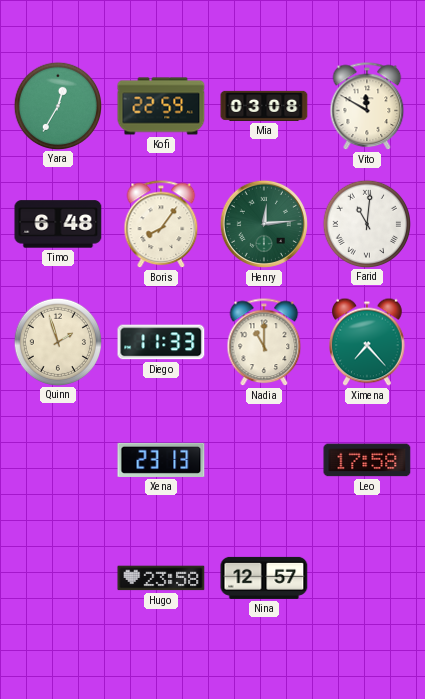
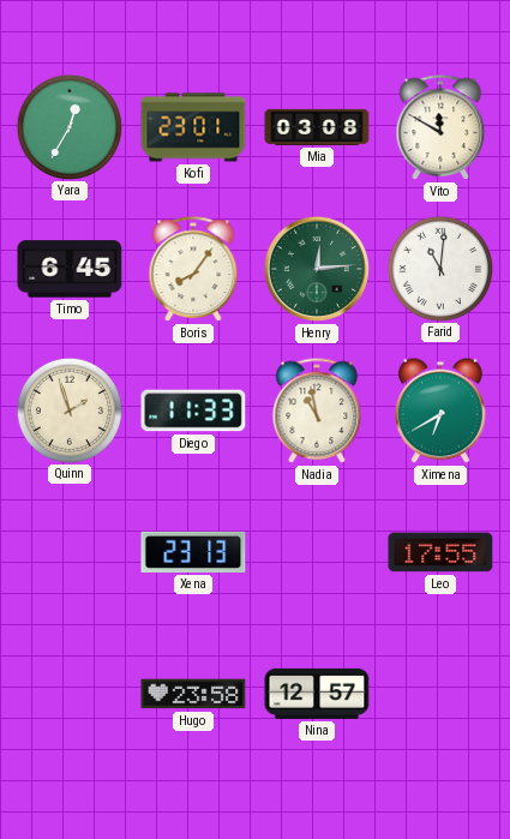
Kofi: 22:59 -> 23:01 (193, 127)
Timo: 6:48 -> 6:45 (70, 269)
Nadia: 11:00 -> 10:58 (317, 412)
Ximena: 7:23 -> 6:40 (442, 410)
Leo: 17:58 -> 17:55 (440, 552)
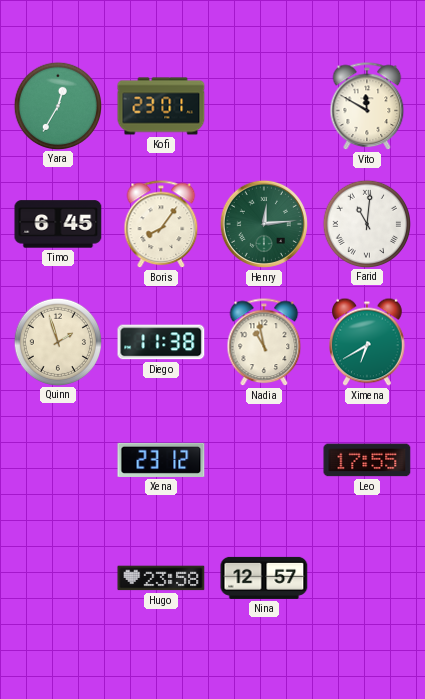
Mia: 03:08 -> none (317, 127)
Diego: 11:33 -> 11:38 (161, 342)
Xena: 23:13 -> 23:12 (161, 460)
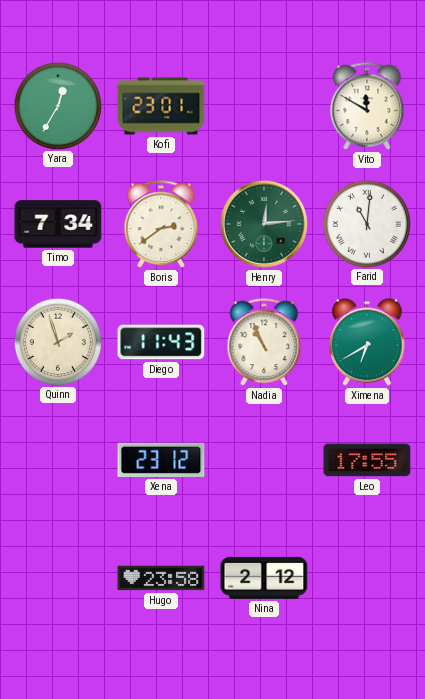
Timo: 6:45 -> 7:34 (58, 224)
Boris: 8:06 -> 2:39 (161, 225)
Diego: 11:38 -> 11:43 (161, 342)
Nadia: 10:58 -> 10:56 (264, 343)
Nina: 12:57 -> 2:12 (264, 578)
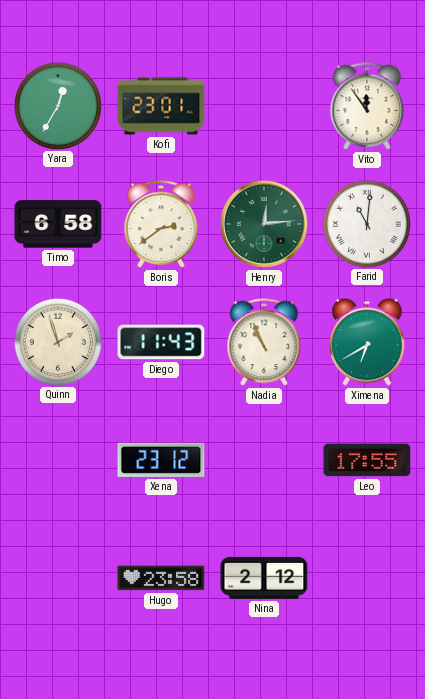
Vito: 11:50 -> 11:54 (367, 107)
Timo: 7:34 -> 6:58 (58, 224)
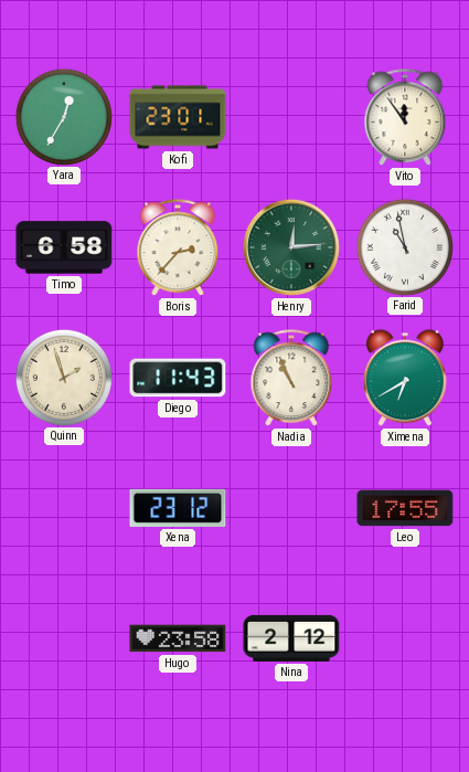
Boris: 2:39 -> 2:37 (178, 248)
Farid: 11:01 -> 10:58 (404, 246)
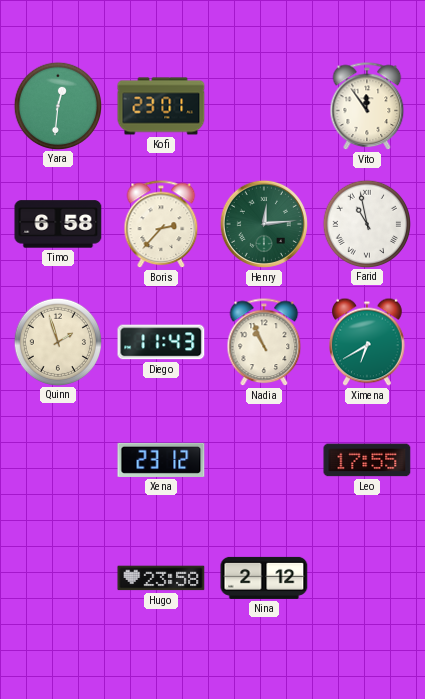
Yara: 12:35 -> 12:31 (57, 105)
